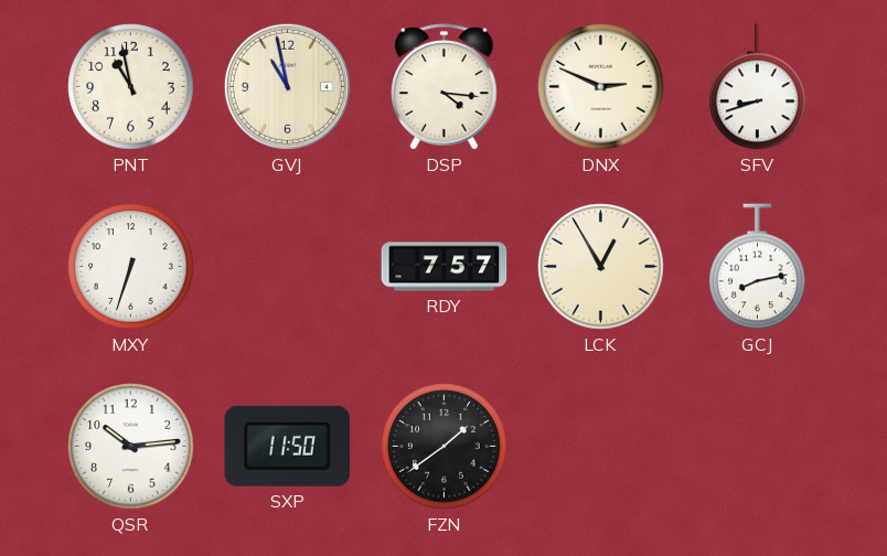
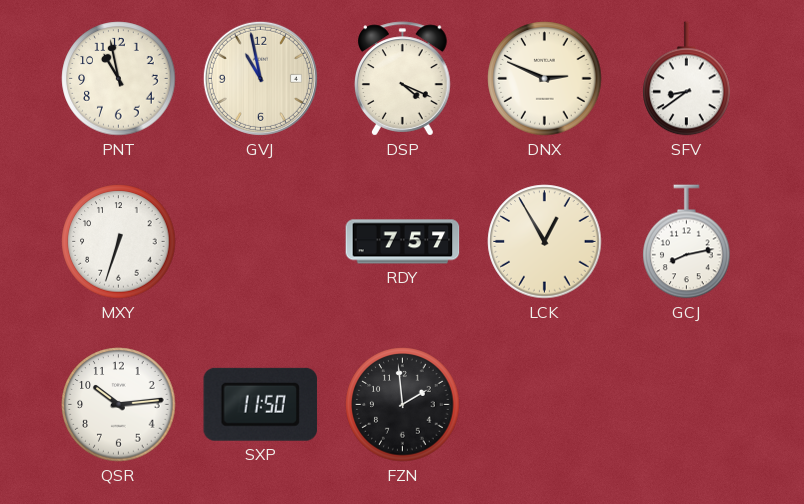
DSP: 4:16 -> 4:19 (403, 79)
SFV: 8:42 -> 8:39 (687, 79)
FZN: 1:39 -> 1:59 (403, 405)
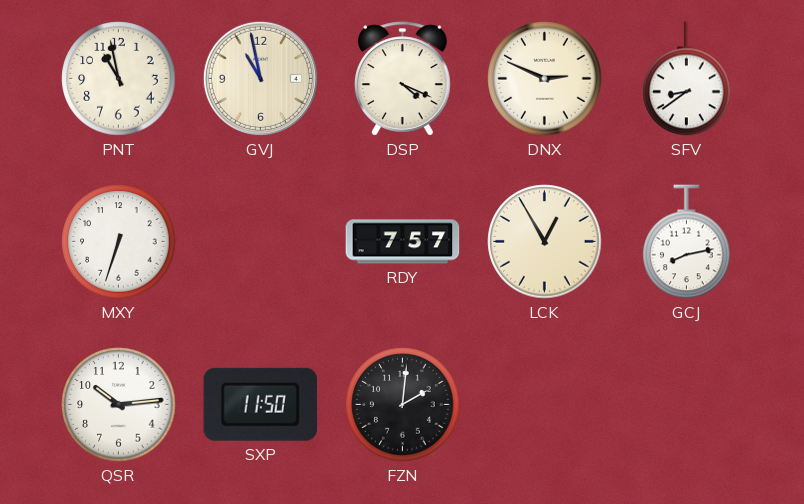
FZN: 1:59 -> 2:01 (403, 405)
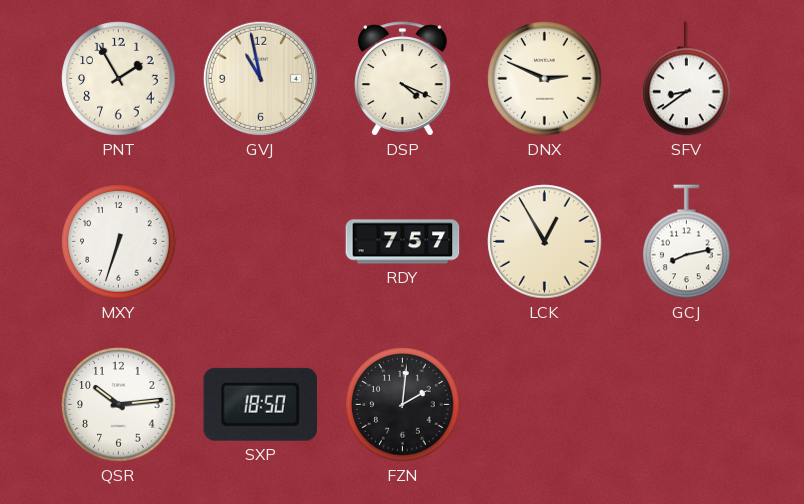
PNT: 10:58 -> 1:55 (119, 79)
SXP: 11:50 -> 18:50 (261, 404)
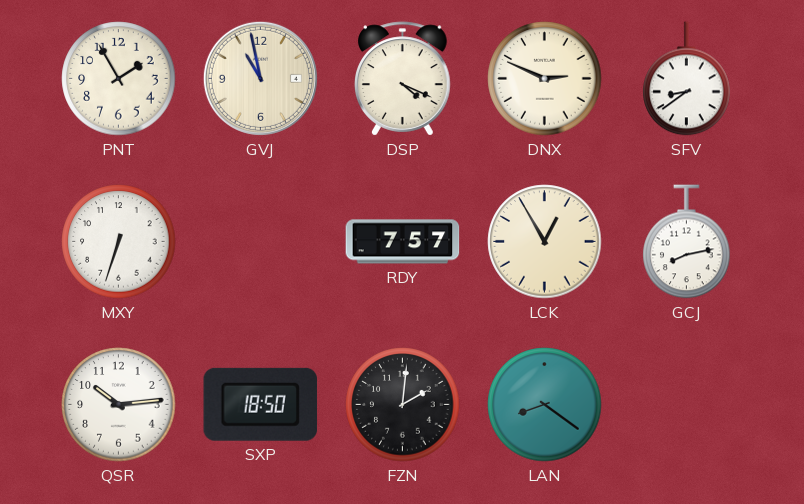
LAN: none -> 8:21 (545, 405)
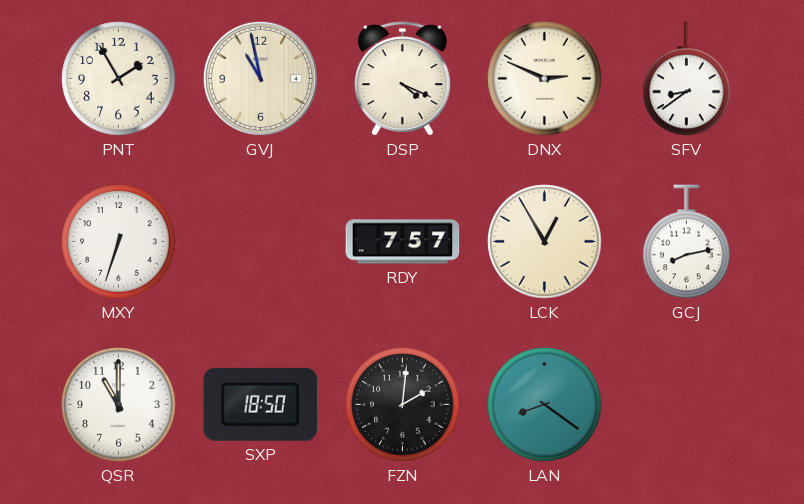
QSR: 10:14 -> 11:00 (119, 405)
